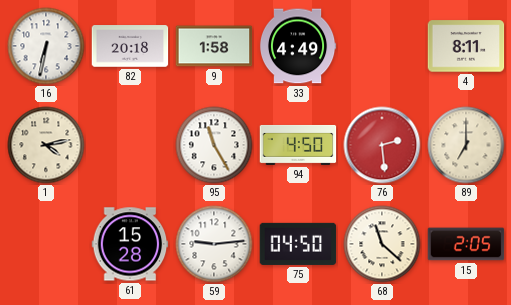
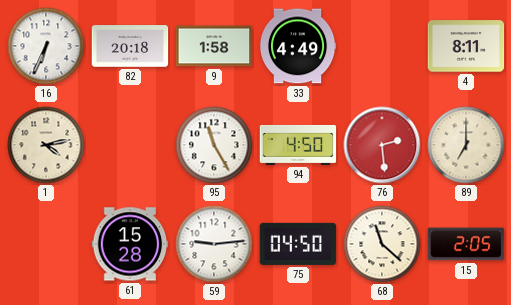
16: 6:32 -> 6:34 (46, 46)
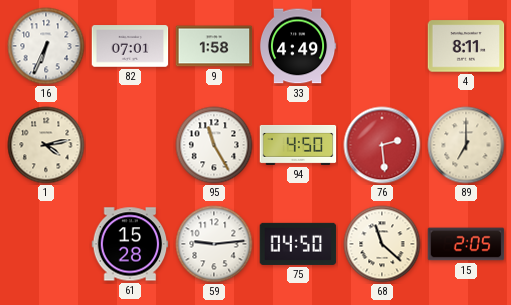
82: 20:18 -> 07:01 (130, 46)
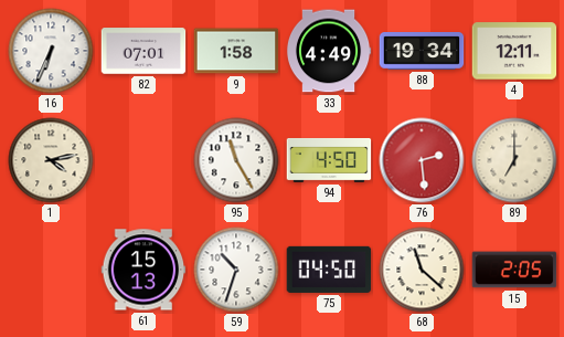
88: none -> 19:34 (422, 52)
4: 8:11 -> 12:11 (514, 51)
61: 15:28 -> 15:13 (143, 270)
59: 9:14 -> 10:33 (236, 270)
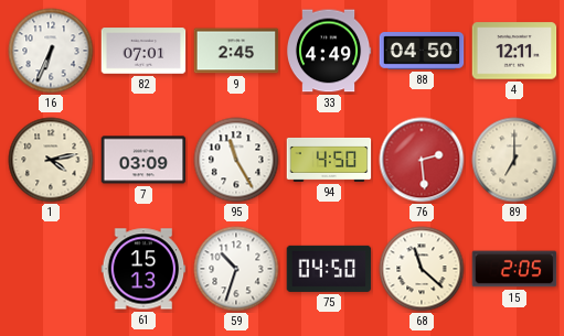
9: 1:58 -> 2:45 (236, 51)
88: 19:34 -> 04:50 (422, 52)
7: none -> 03:09 (143, 160)
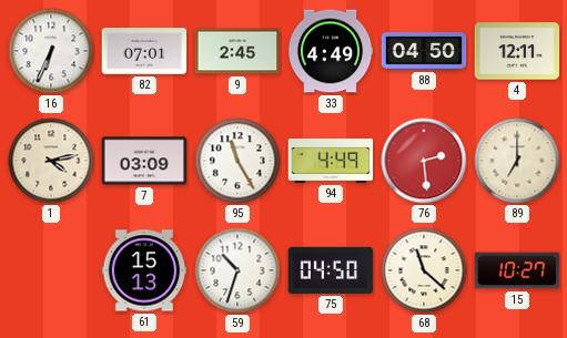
94: 4:50 -> 4:49 (331, 161)
15: 2:05 -> 10:27 (517, 270)
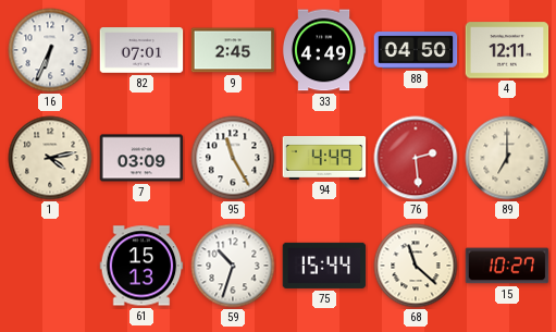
75: 04:50 -> 15:44 (324, 266)
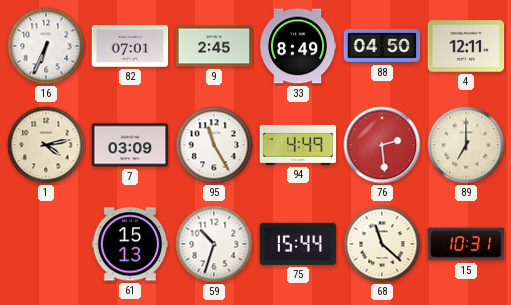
33: 4:49 -> 8:49 (298, 46)
15: 10:27 -> 10:31 (466, 244)
